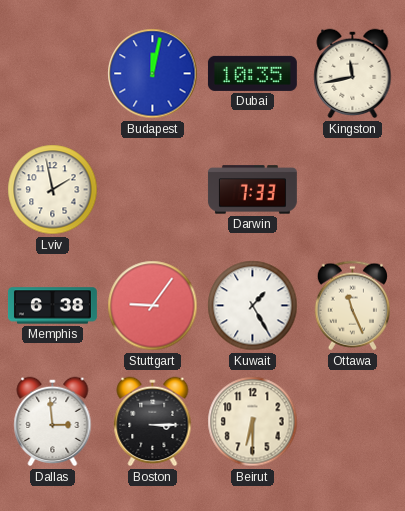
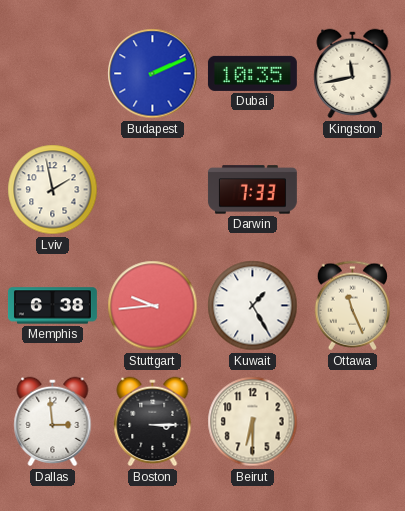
Budapest: 12:02 -> 2:11 (153, 74)
Stuttgart: 9:06 -> 9:44 (153, 306)
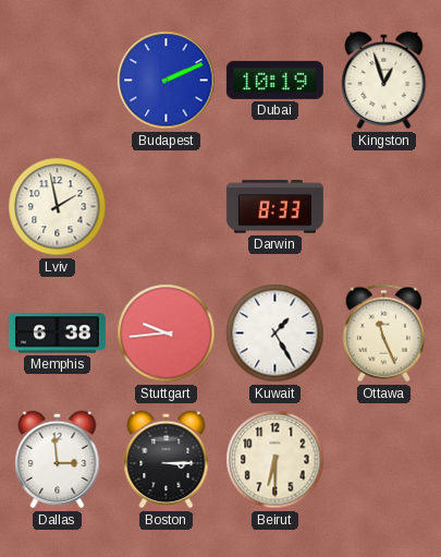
Dubai: 10:35 -> 10:19 (274, 80)
Kingston: 11:43 -> 12:57 (384, 81)
Darwin: 7:33 -> 8:33 (274, 207)
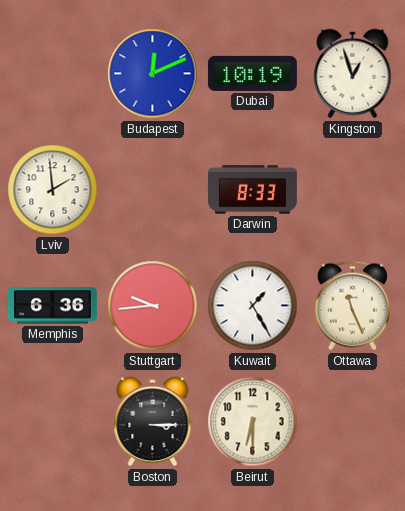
Budapest: 2:11 -> 12:11 (153, 74)
Lviv: 1:58 -> 1:59 (53, 190)
Memphis: 6:38 -> 6:36 (52, 306)
Dallas: 2:59 -> none (58, 460)
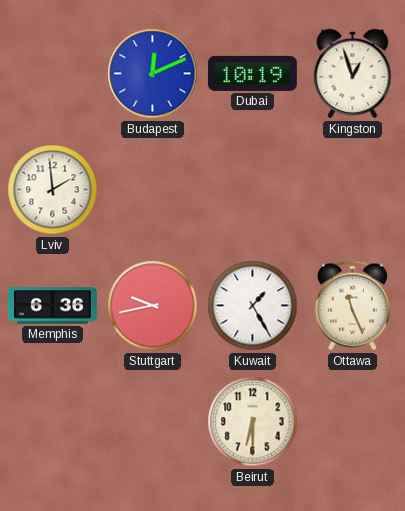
Darwin: 8:33 -> none (252, 190)
Stuttgart: 9:44 -> 9:43 (153, 306)
Boston: 3:15 -> none (153, 422)
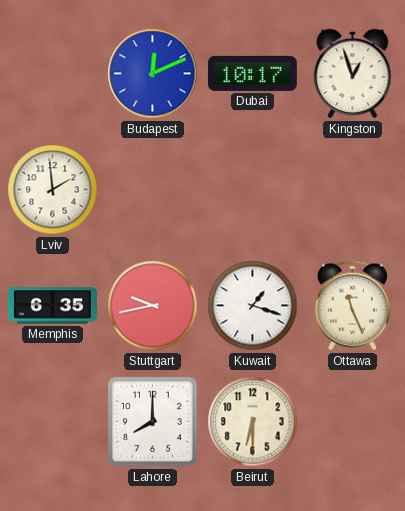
Dubai: 10:19 -> 10:17 (252, 73)
Memphis: 6:36 -> 6:35 (52, 306)
Kuwait: 1:25 -> 1:18 (253, 306)
Lahore: none -> 8:00 (153, 422)
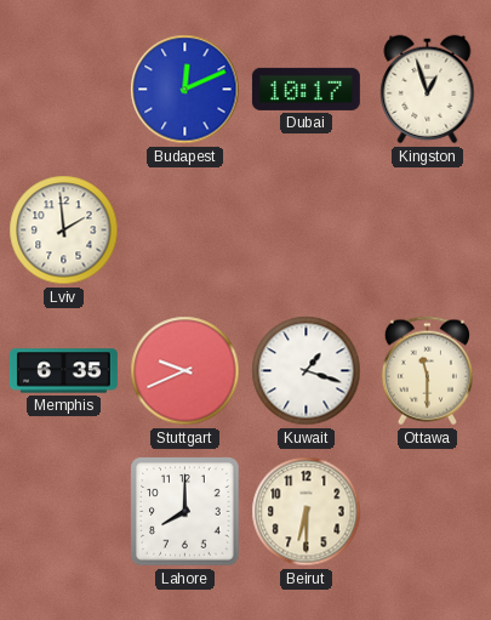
Stuttgart: 9:43 -> 9:41 (185, 371)
Ottawa: 11:26 -> 11:30 (427, 371)
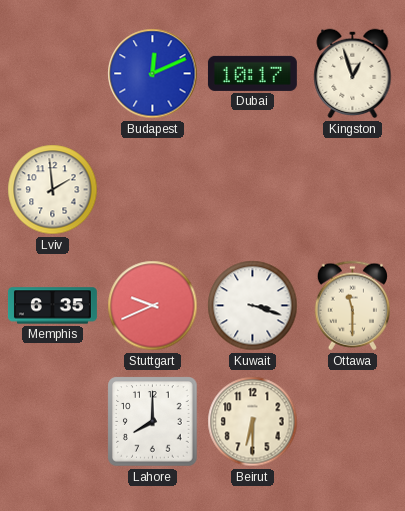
Kuwait: 1:18 -> 3:18 (253, 306)
